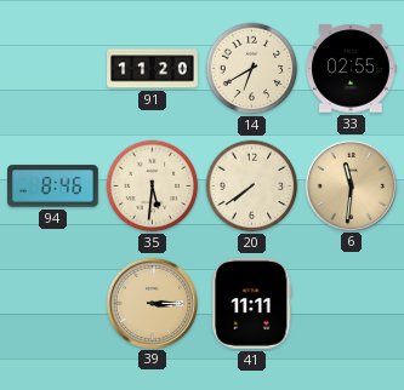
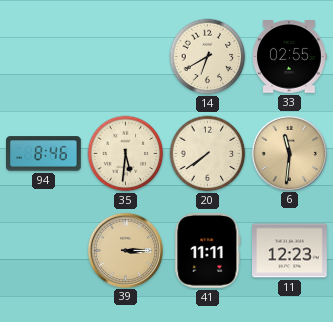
91: 11:20 -> none (153, 69)
11: none -> 12:23 (290, 251)
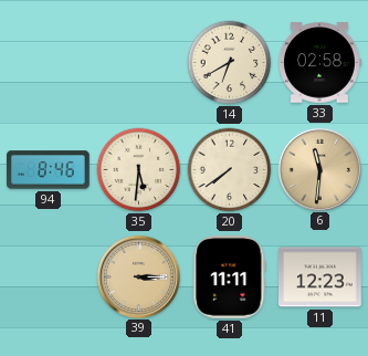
33: 02:55 -> 02:58 (320, 63)
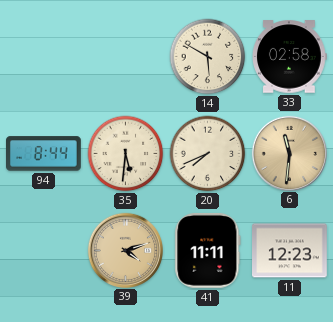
14: 6:40 -> 5:50 (208, 57)
94: 8:46 -> 8:44 (44, 154)
20: 7:39 -> 7:41 (208, 154)
39: 3:15 -> 4:12 (125, 250)
